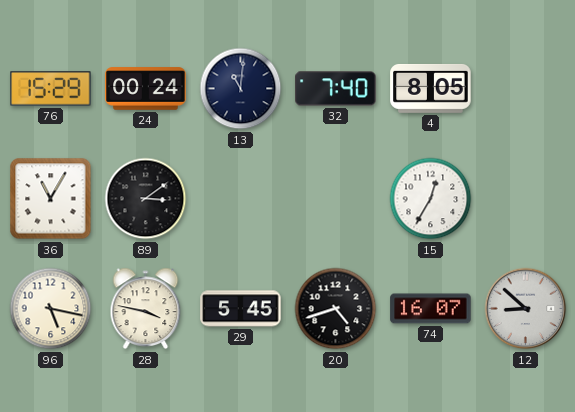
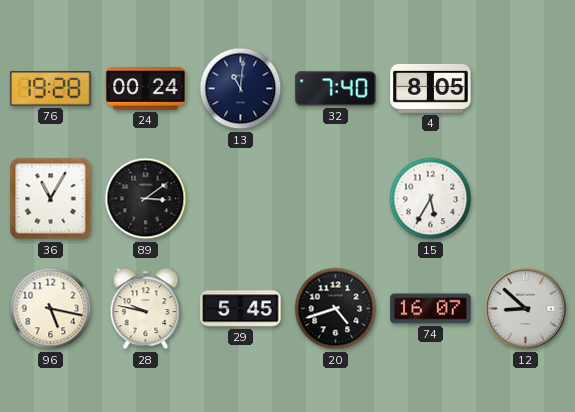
76: 15:29 -> 19:28 (51, 89)
15: 12:35 -> 5:35 (431, 199)
28: 3:47 -> 9:47 (146, 309)
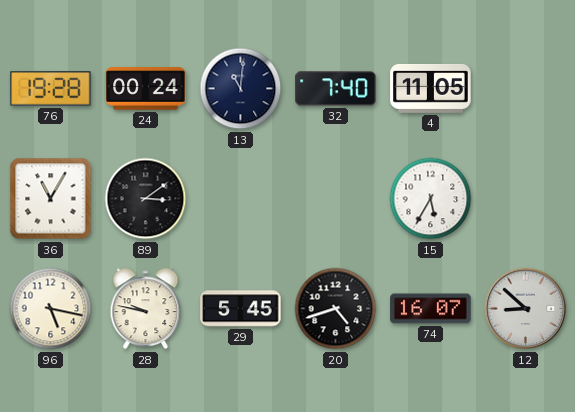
4: 8:05 -> 11:05 (431, 88)
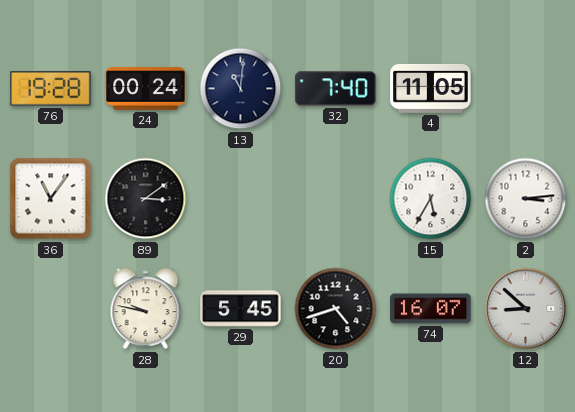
36: 11:05 -> 11:06 (51, 199)
2: none -> 3:14 (526, 199)
96: 5:17 -> none (51, 309)
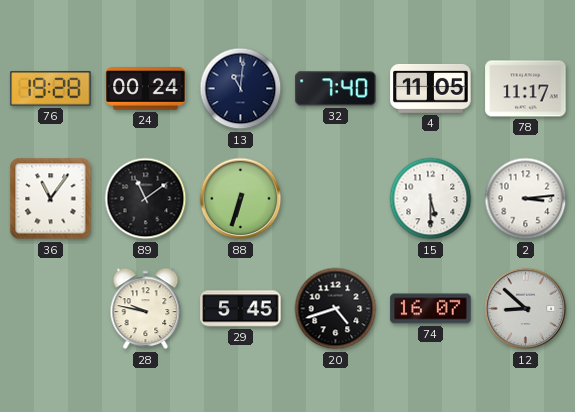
78: none -> 11:17 (526, 89)
89: 3:09 -> 11:09 (146, 199)
88: none -> 6:33 (241, 199)
15: 5:35 -> 5:30 (431, 199)
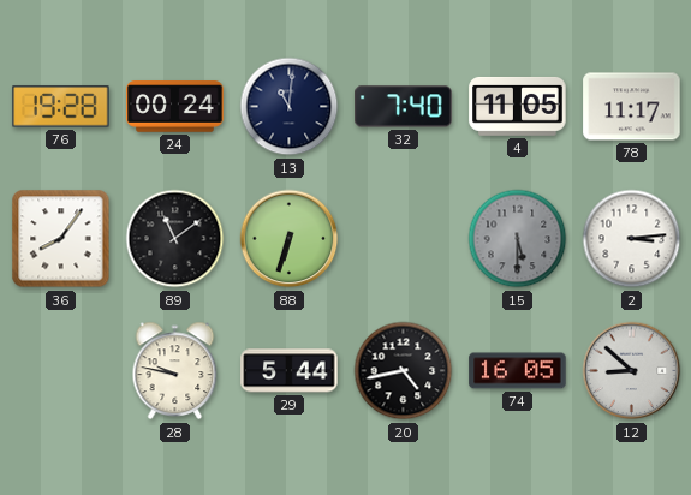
36: 11:06 -> 8:06 (61, 239)
15 dial: white -> grey (518, 239)
29: 5:45 -> 5:44 (290, 371)
20: 4:42 -> 4:43 (404, 371)
74: 16:07 -> 16:05 (518, 371)
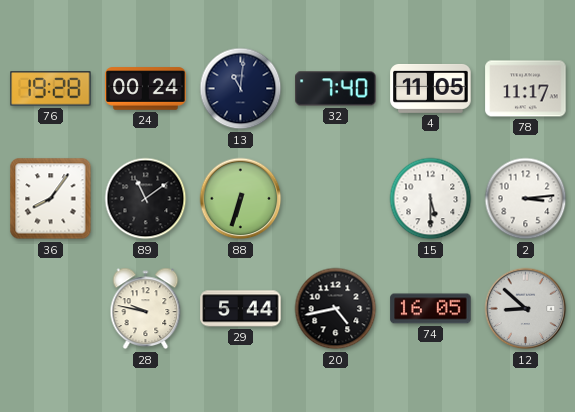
15 dial: grey -> white (431, 199)
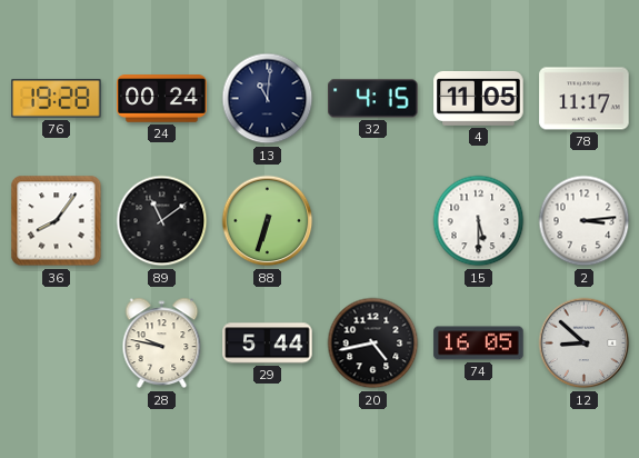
32: 7:40 -> 4:15 (373, 99)
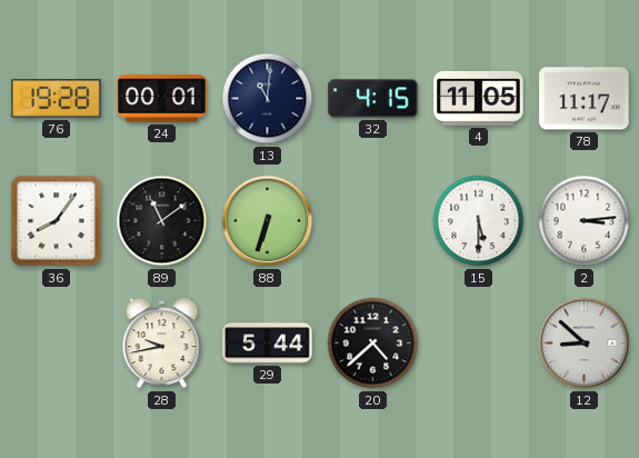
24: 00:24 -> 00:01 (162, 99)
28: 9:47 -> 9:43 (162, 343)
20: 4:43 -> 4:38 (373, 343)
74: 16:05 -> none (479, 343)
